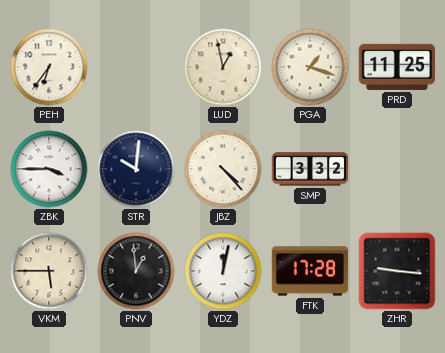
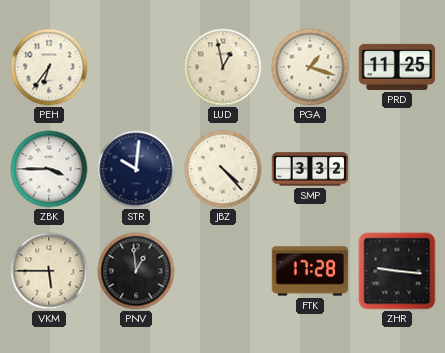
YDZ: 12:02 -> none (223, 271)
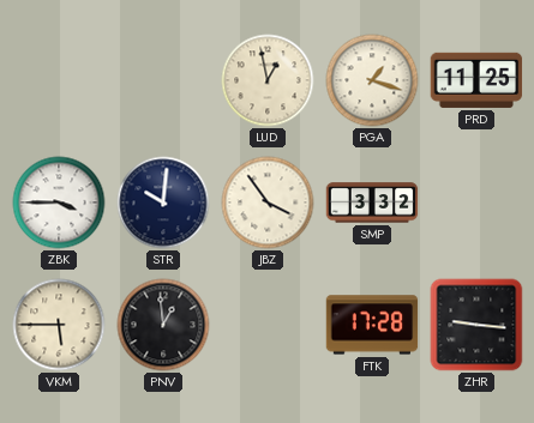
PEH: 6:36 -> none (49, 67)
JBZ: 4:23 -> 3:54 (268, 203)
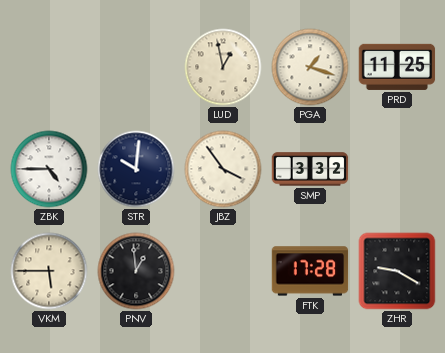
ZBK: 3:45 -> 4:45 (49, 169)
ZHR: 9:16 -> 9:20 (397, 271)
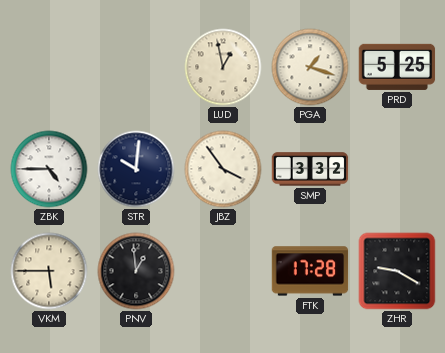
PRD: 11:25 -> 5:25 (397, 67)
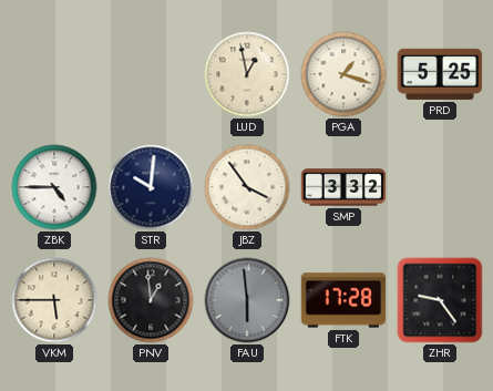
FAU: none -> 5:59 (247, 300)
ZHR: 9:20 -> 9:24 (440, 300)
